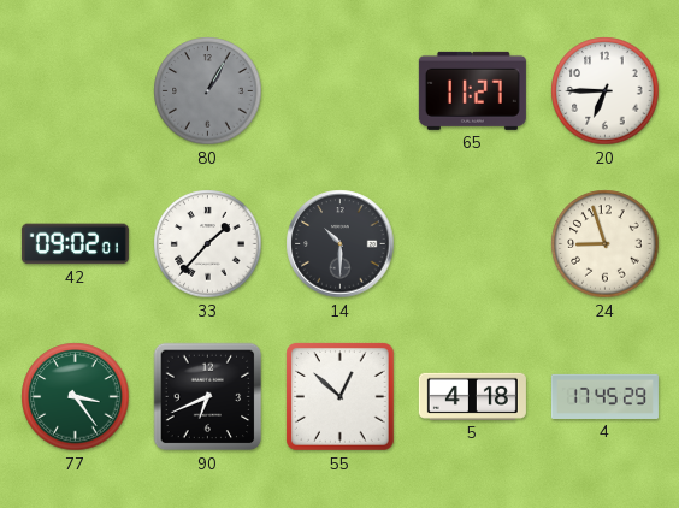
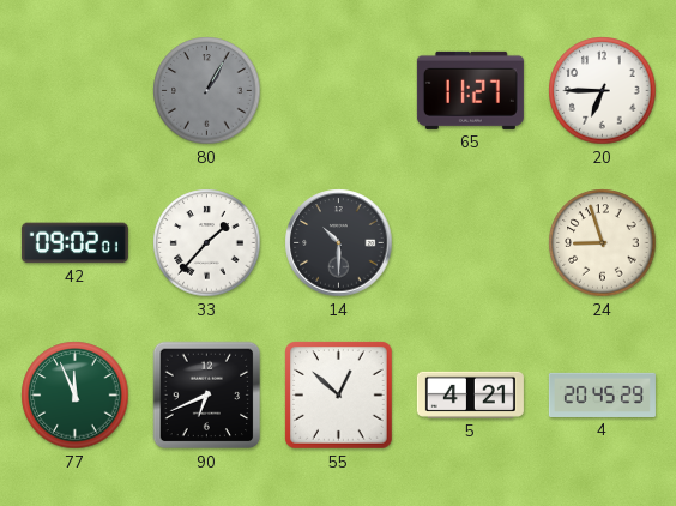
77: 3:24 -> 11:56 (76, 396)
5: 4:18 -> 4:21 (470, 394)
4: 17:45 -> 20:45 (602, 394)
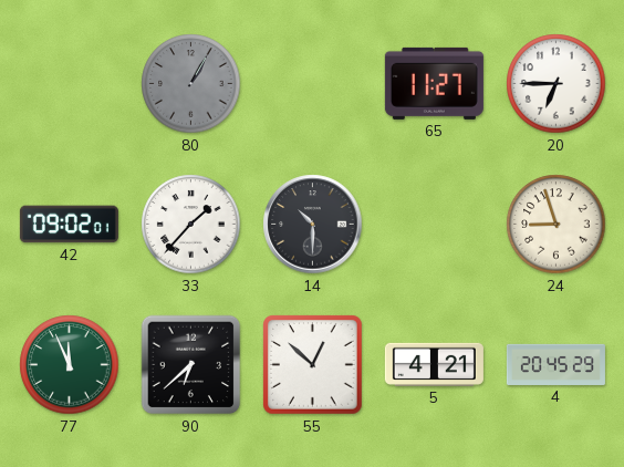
90: 6:41 -> 6:38 (191, 365)
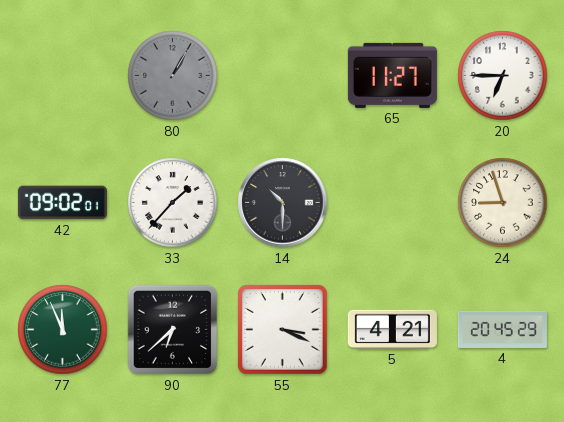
55: 12:52 -> 3:19 (283, 330)
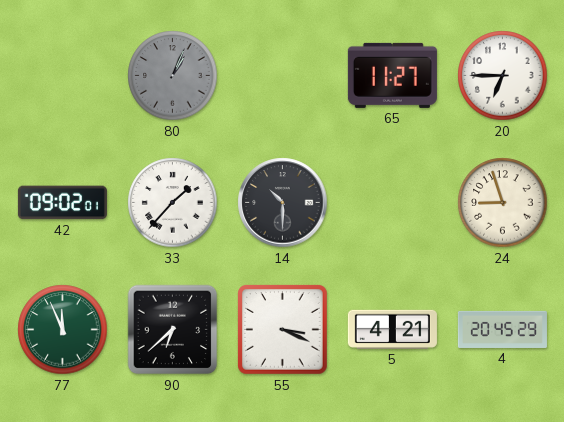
80: 1:05 -> 1:04 (173, 76)
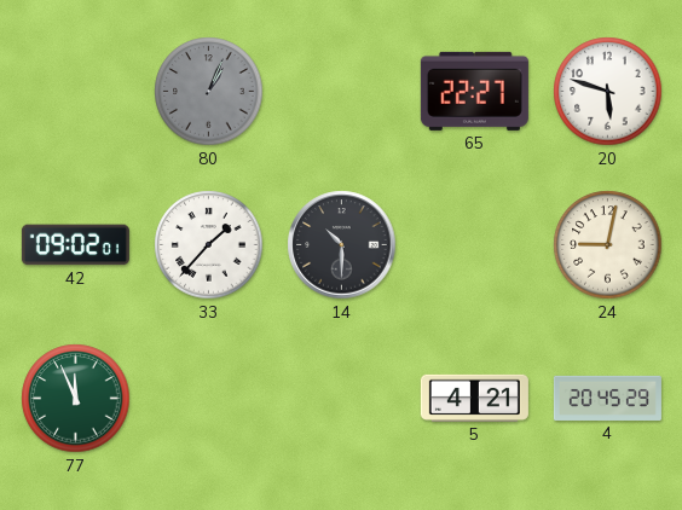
65: 11:27 -> 22:27 (474, 91)
20: 6:45 -> 5:48 (608, 92)
24: 8:57 -> 9:02 (608, 245)
90: 6:38 -> none (173, 330)
55: 3:19 -> none (283, 330)
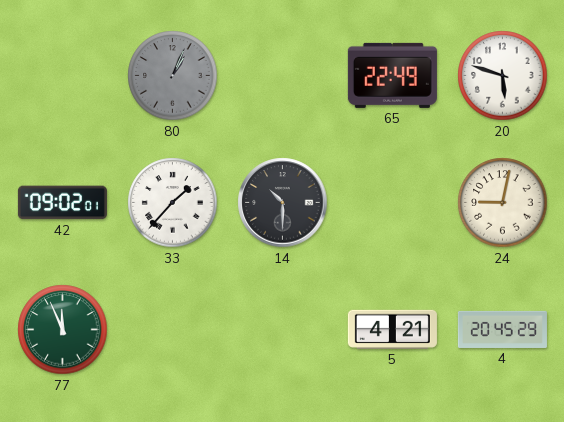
65: 22:27 -> 22:49 (392, 75)
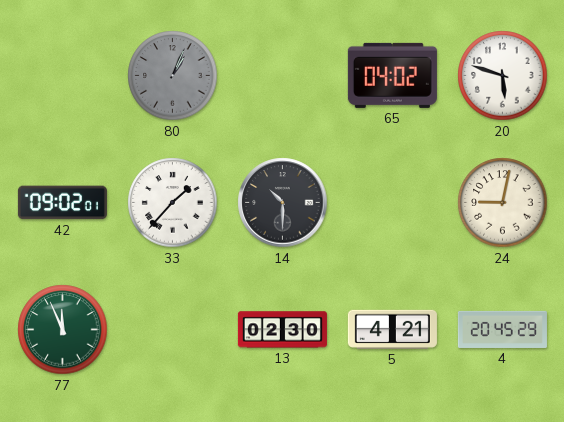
65: 22:49 -> 04:02 (392, 75)
13: none -> 02:30 (282, 330)
